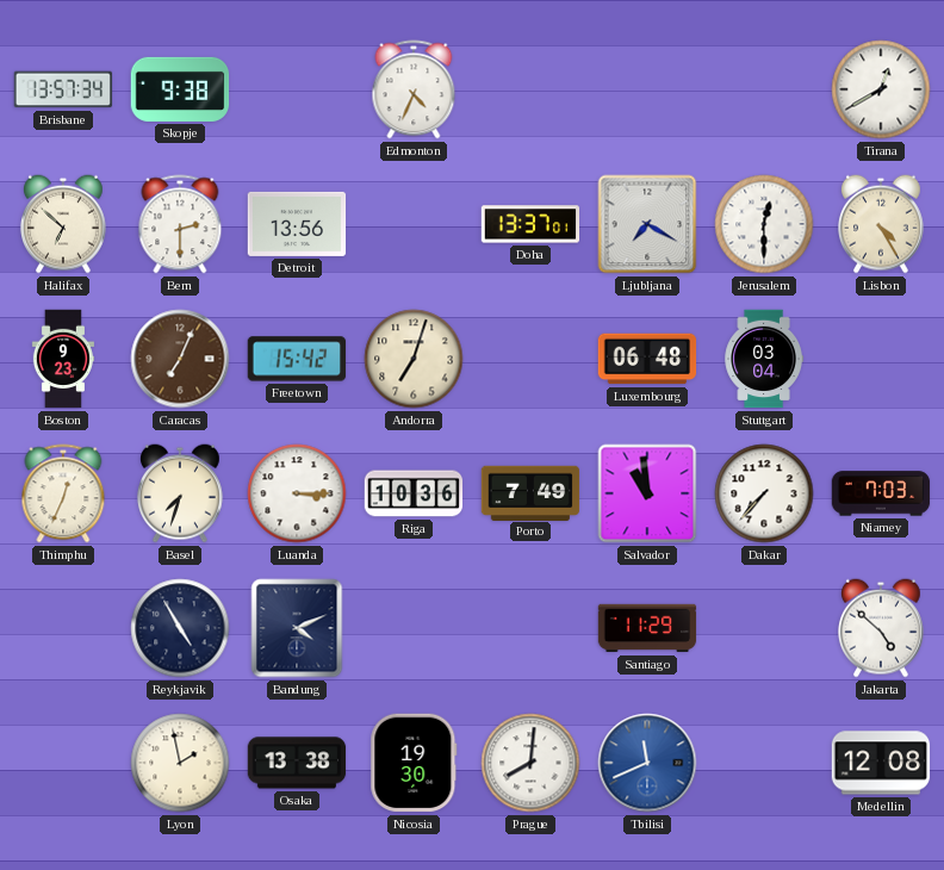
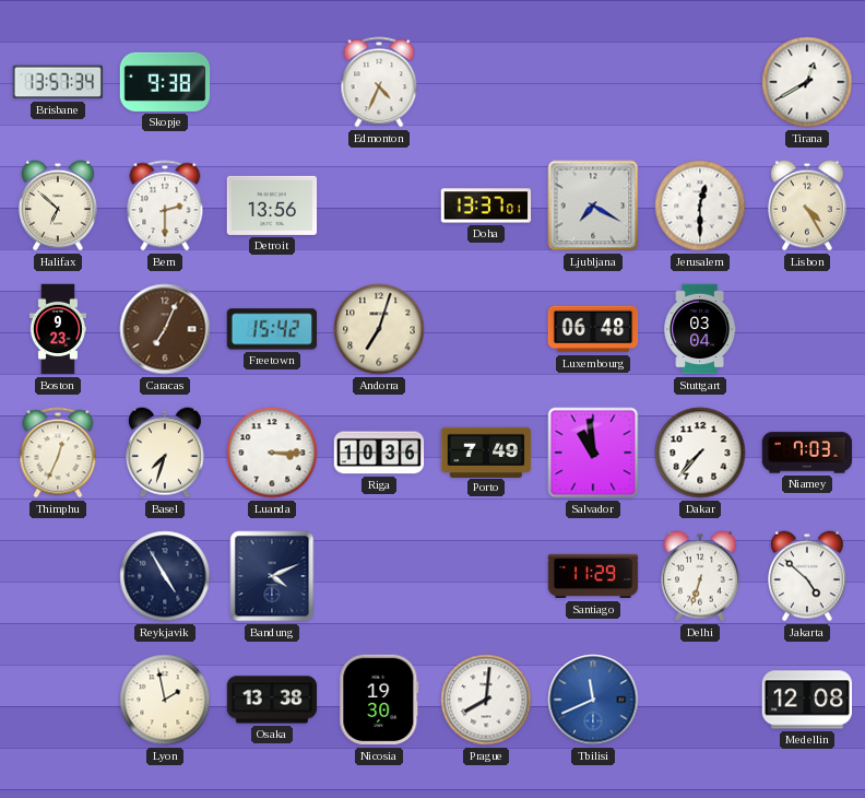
Delhi: none -> 6:33 (701, 576)
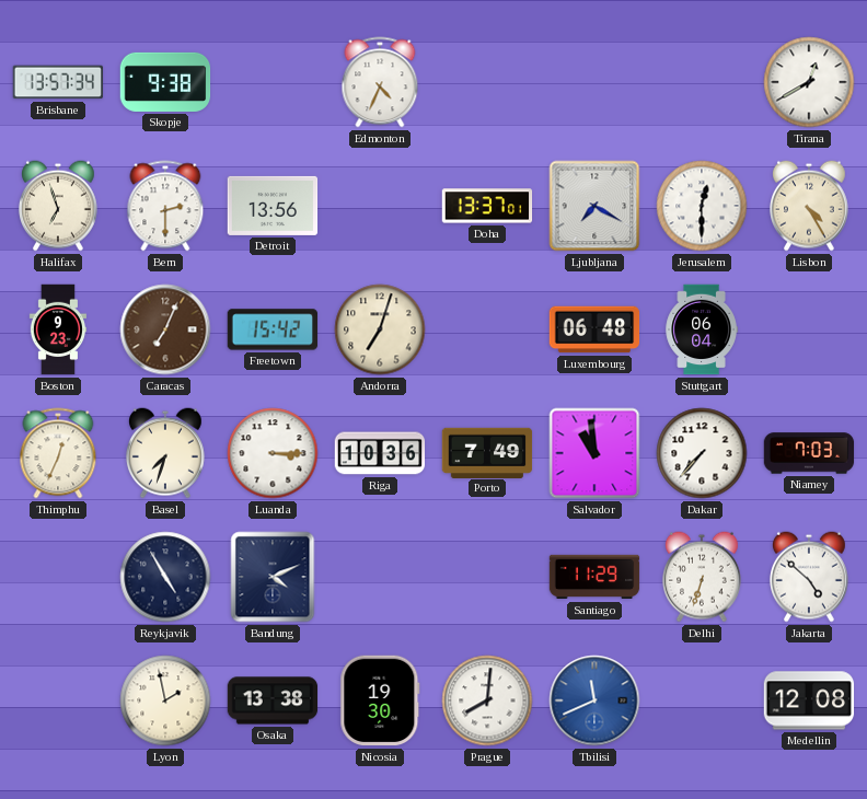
Halifax: 6:52 -> 6:57 (59, 206)
Stuttgart: 03:04 -> 06:04 (702, 329)
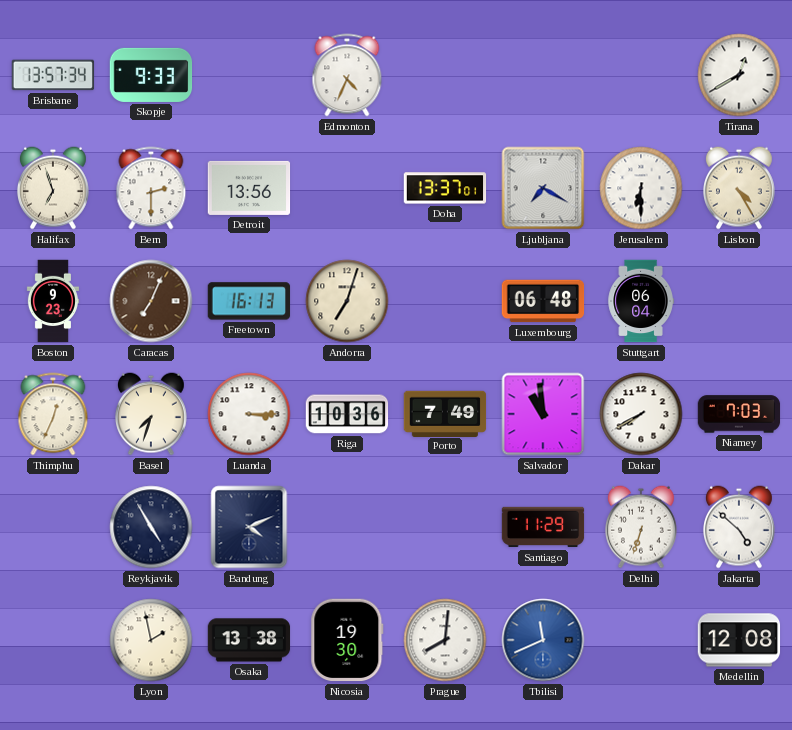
Skopje: 9:38 -> 9:33 (151, 75)
Jerusalem: 12:30 -> 6:30 (641, 188)
Freetown: 15:42 -> 16:13 (249, 301)
Dakar: 7:37 -> 7:40 (641, 414)
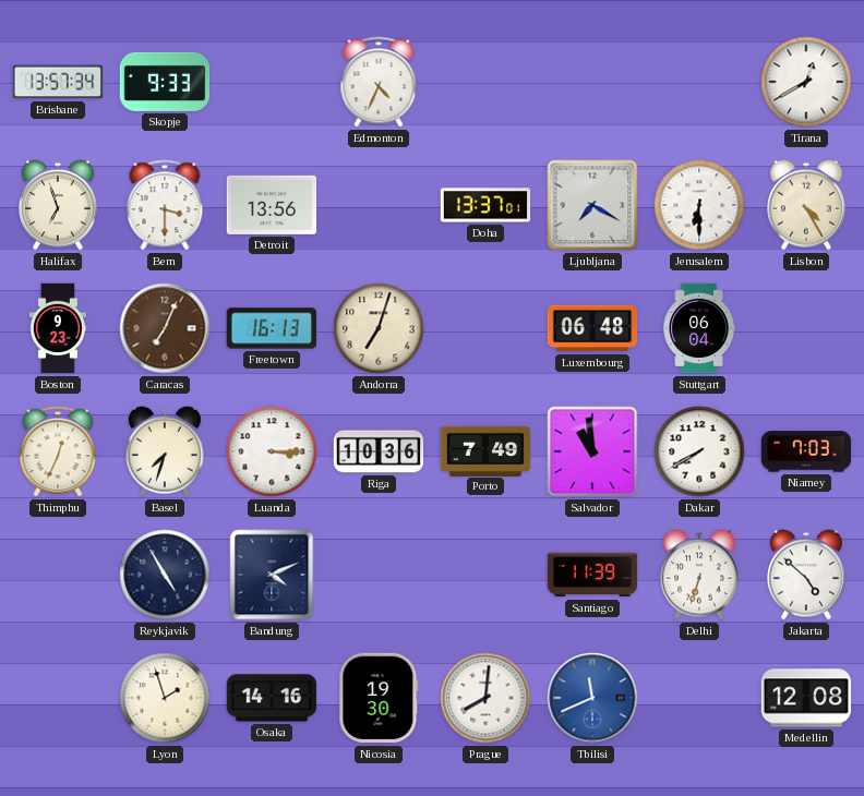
Bern: 2:30 -> 3:30 (165, 205)
Santiago: 11:29 -> 11:39 (592, 575)
Lyon: 1:58 -> 1:57 (165, 698)
Osaka: 13:38 -> 14:16 (272, 698)
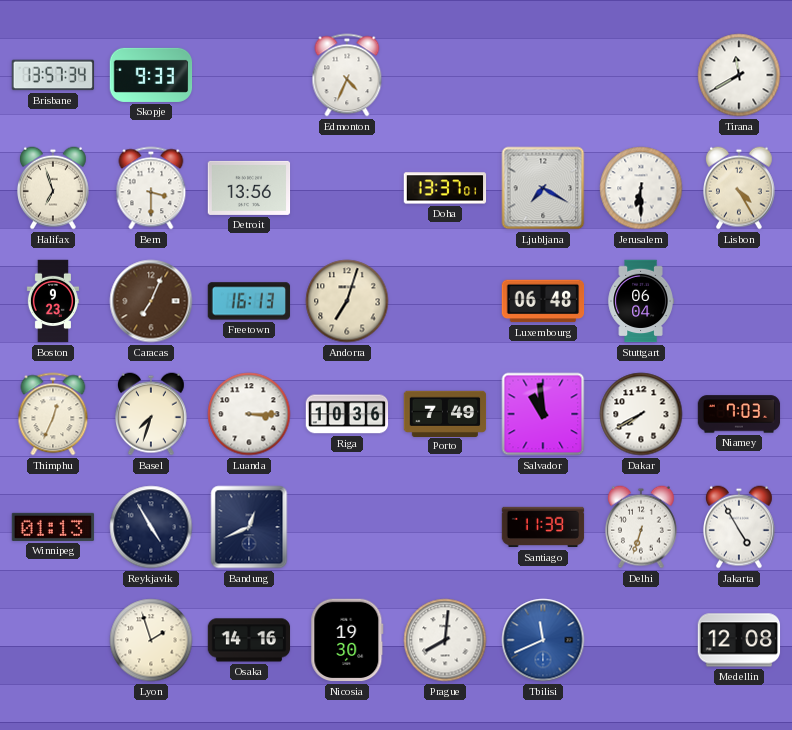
Tirana: 12:40 -> 11:40 (739, 75)
Winnipeg: none -> 01:13 (53, 527)
Bandung: 4:11 -> 12:41 (249, 527)
Jakarta: 4:52 -> 4:55 (740, 527)
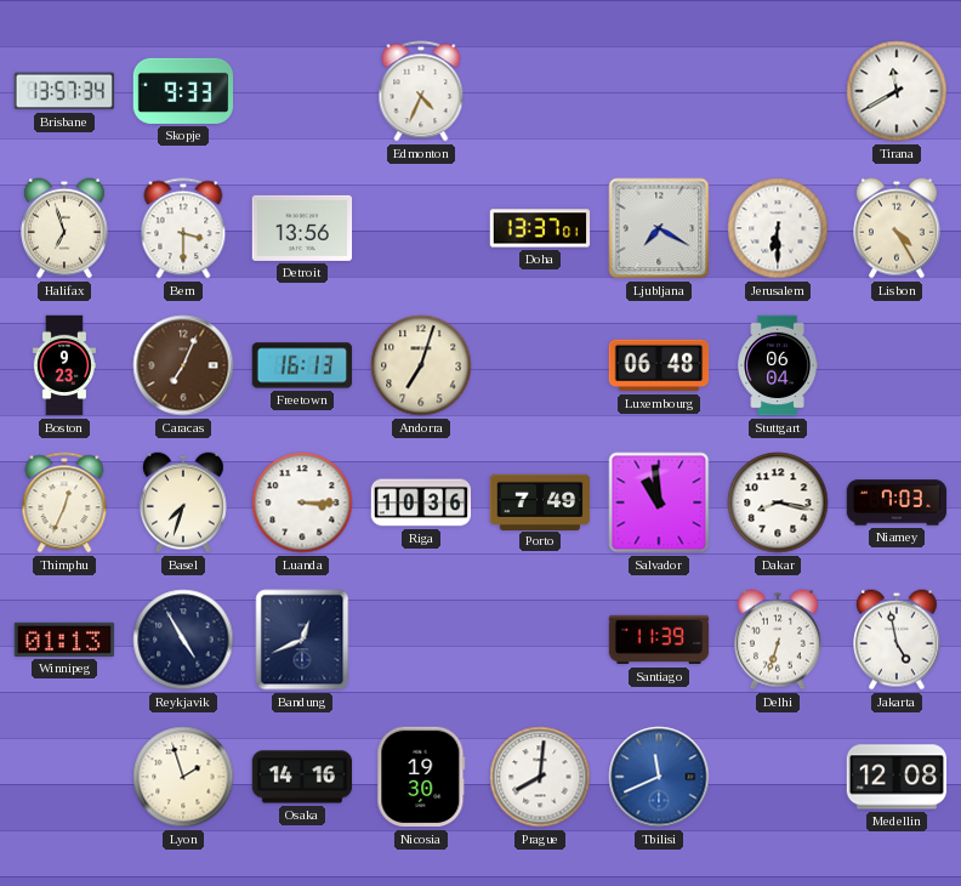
Dakar: 7:40 -> 8:17 (778, 502)
Jakarta: 4:55 -> 4:58 (898, 640)
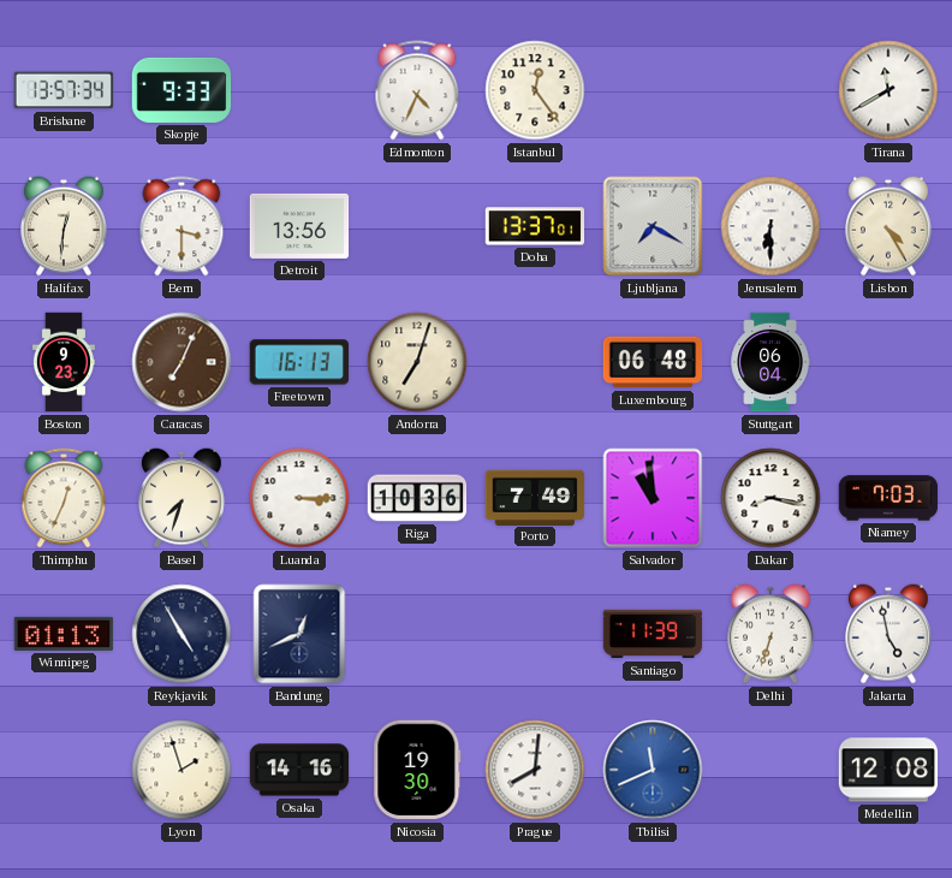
Istanbul: none -> 12:24 (535, 90)
Halifax: 6:57 -> 12:31 (65, 226)
